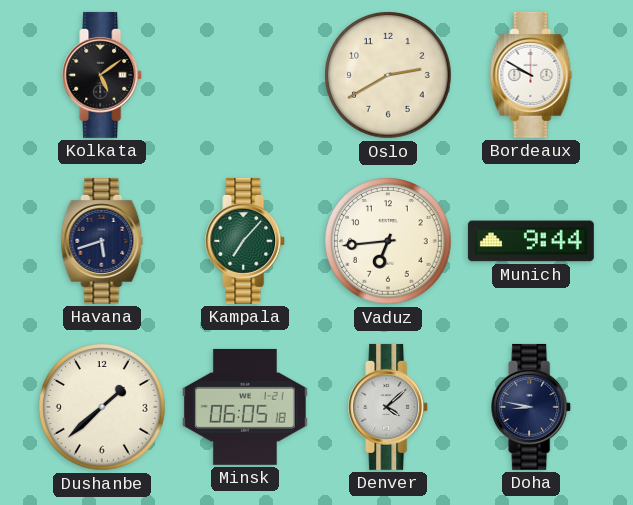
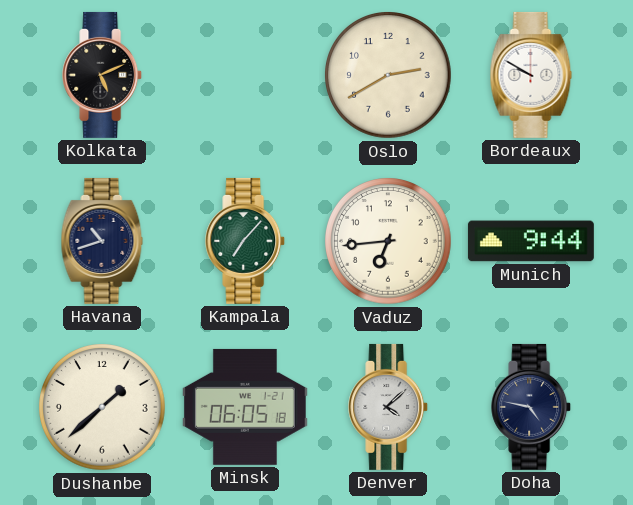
Kolkata: 5:09 -> 5:11 (103, 75)
Havana: 5:42 -> 10:42 (102, 241)
Doha: 8:47 -> 4:47 (532, 407)
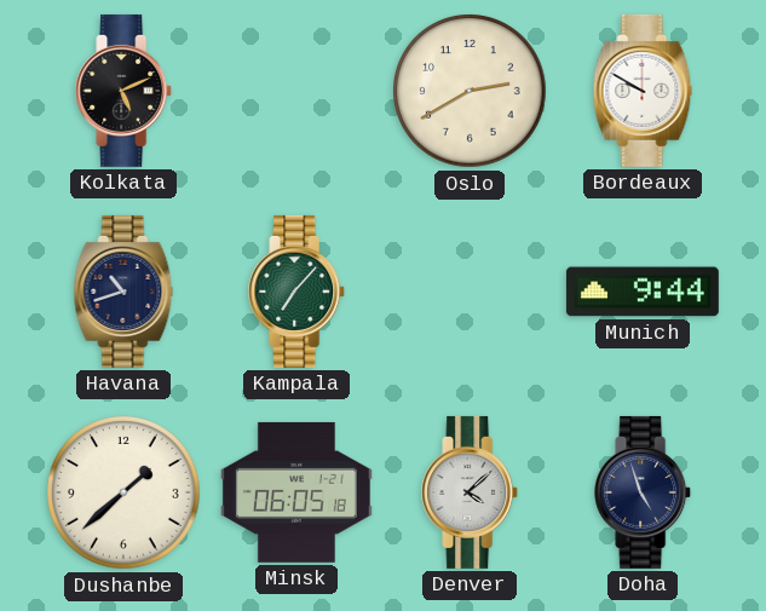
Vaduz: 6:44 -> none (388, 241)
Doha: 4:47 -> 4:57 (644, 492)
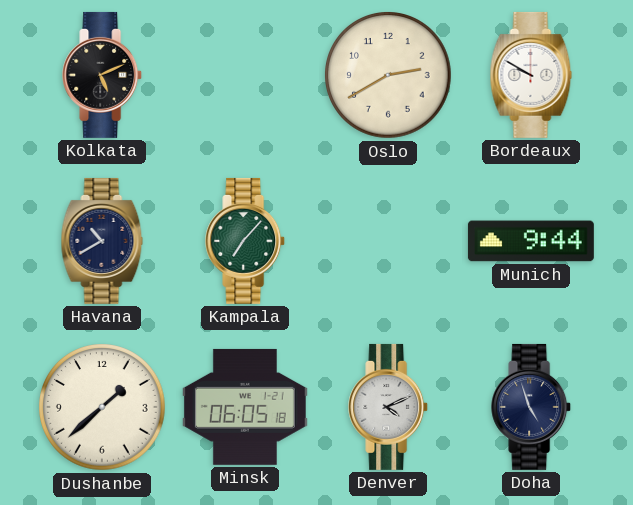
Havana: 10:42 -> 10:40 (102, 241)
Denver: 4:08 -> 4:11 (389, 407)
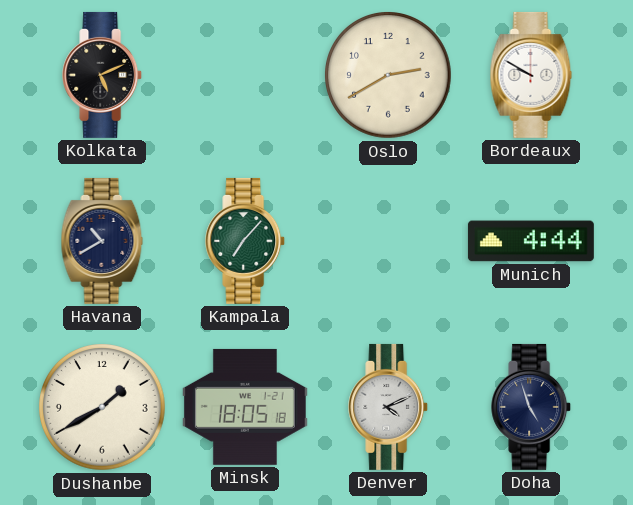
Munich: 9:44 -> 4:44 (531, 241)
Dushanbe: 1:38 -> 1:40 (102, 407)
Minsk: 06:05 -> 18:05 (245, 407)
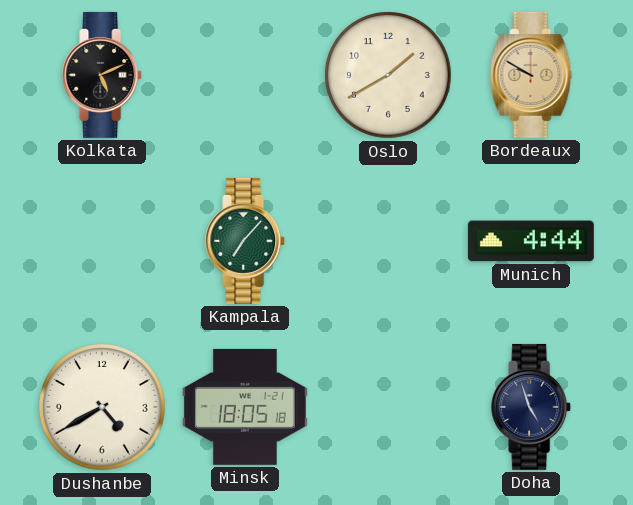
Oslo: 2:40 -> 1:40 (388, 75)
Bordeaux dial: white -> champagne (531, 75)
Havana: 10:40 -> none (102, 241)
Dushanbe: 1:40 -> 4:40 (102, 407)
Denver: 4:11 -> none (389, 407)
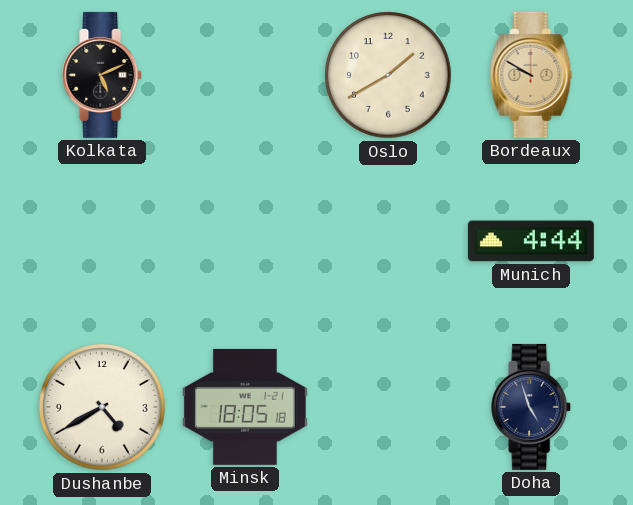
Kampala: 7:07 -> none (246, 241)
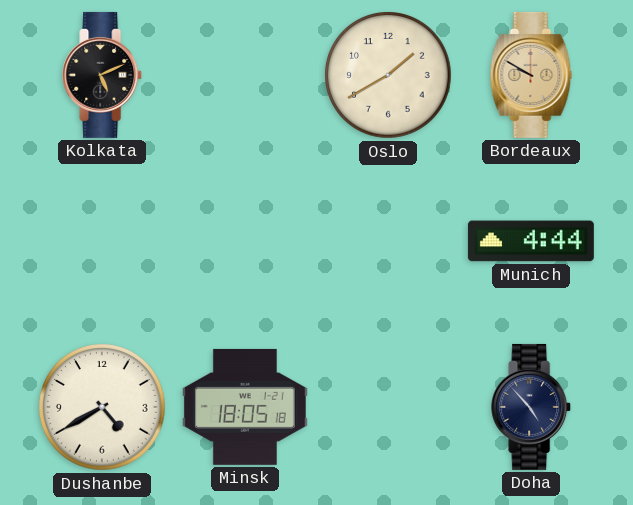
Doha: 4:57 -> 4:53 (532, 407)
